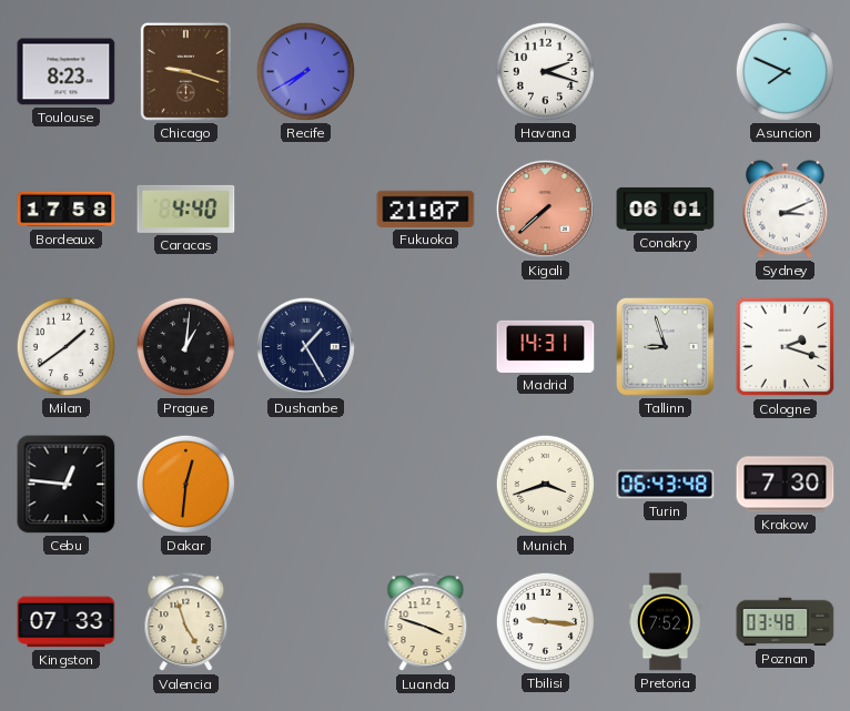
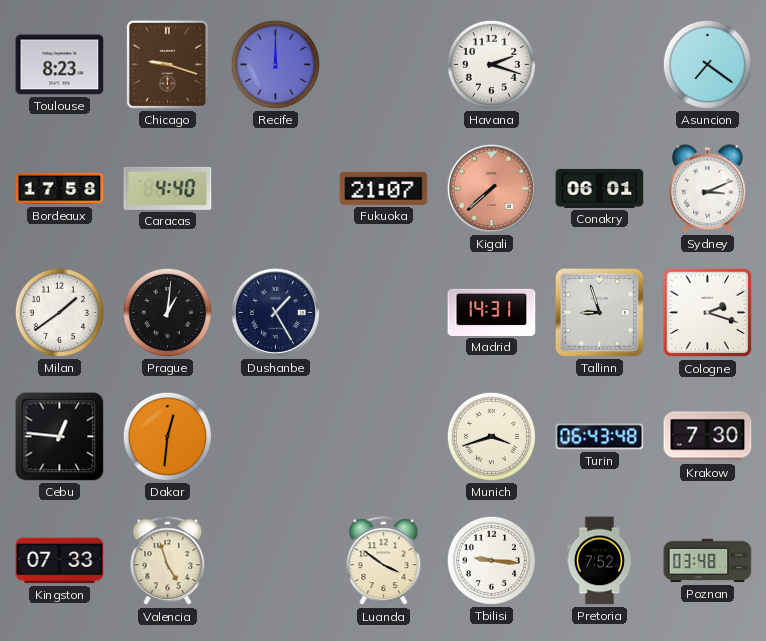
Recife: 7:40 -> 12:00 (275, 64)
Asuncion: 7:49 -> 7:21 (707, 64)
Luanda: 3:48 -> 3:51 (384, 561)
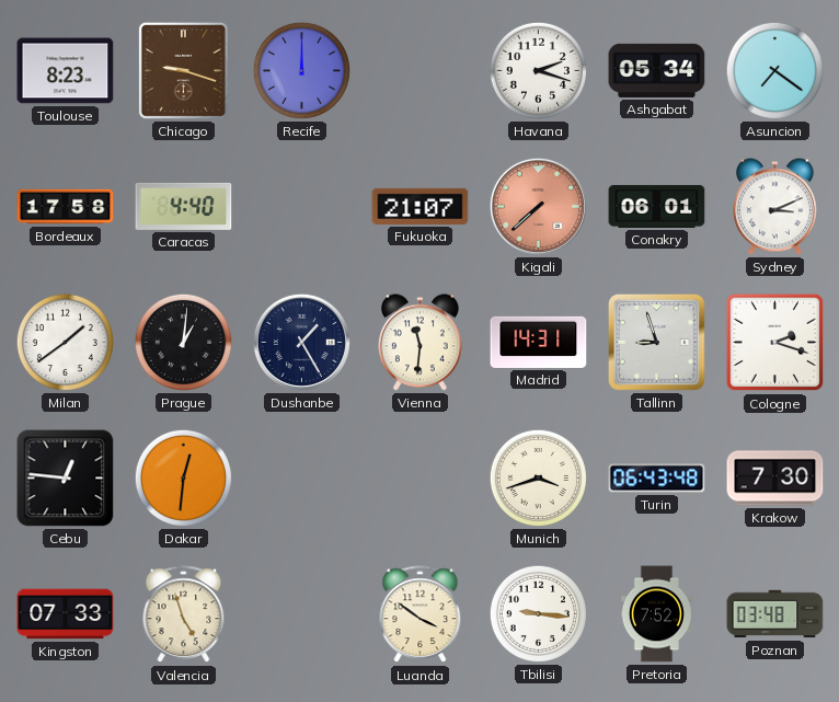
Ashgabat: none -> 05:34 (657, 70)
Vienna: none -> 11:31 (420, 343)
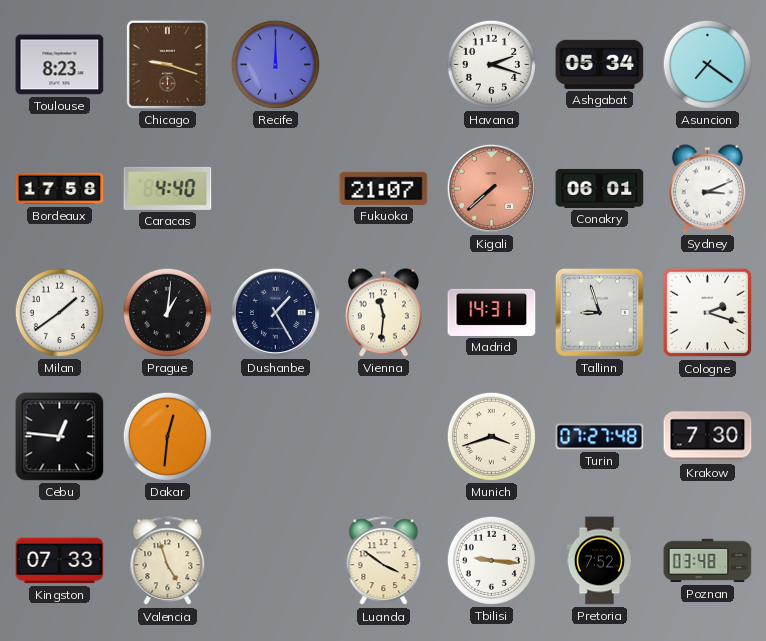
Turin: 06:43 -> 07:27 (600, 437)
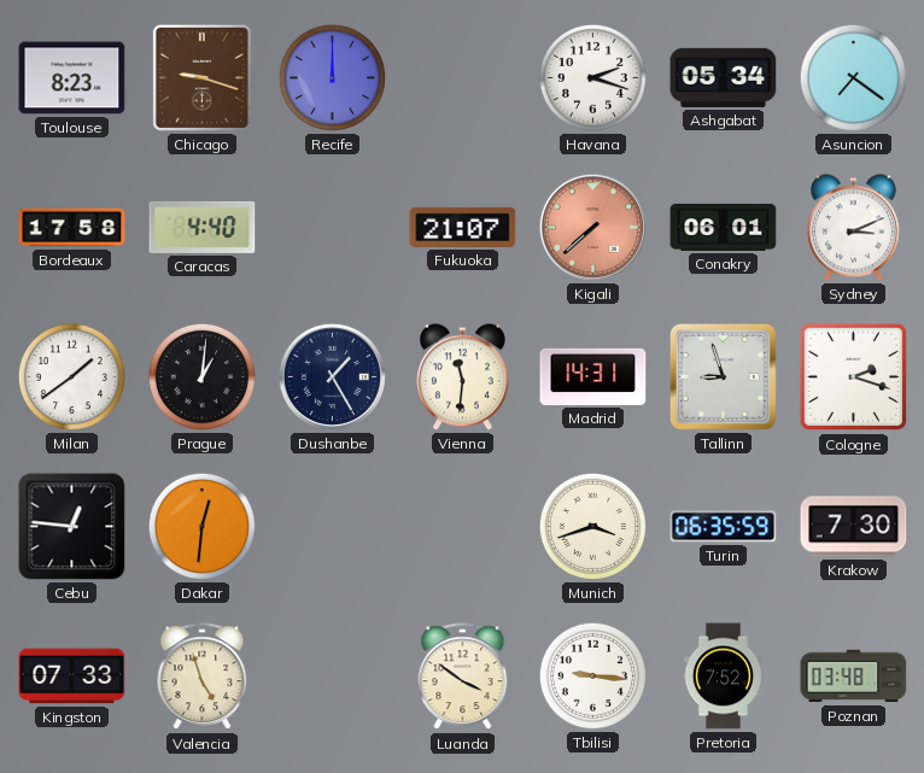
Turin: 07:27 -> 06:35 (724, 527)
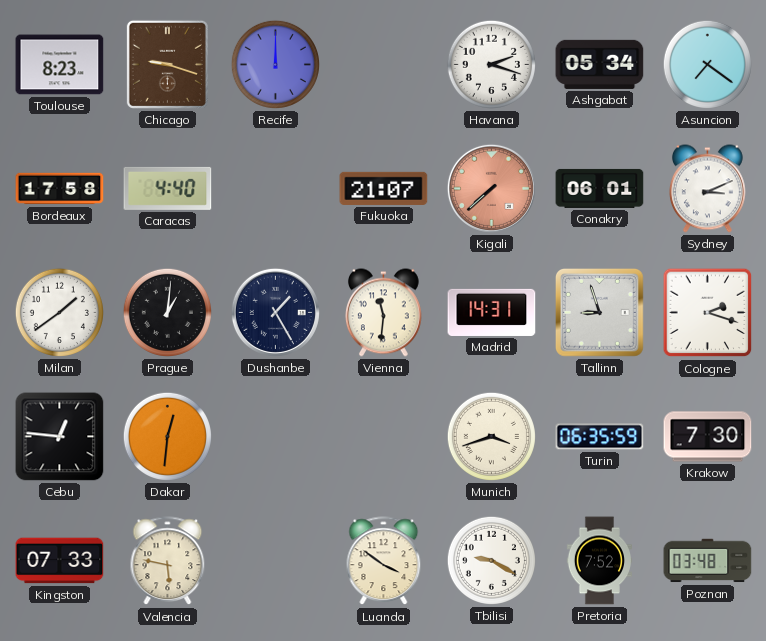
Valencia: 4:57 -> 5:47 (168, 561)
Tbilisi: 9:16 -> 9:20 (491, 560)
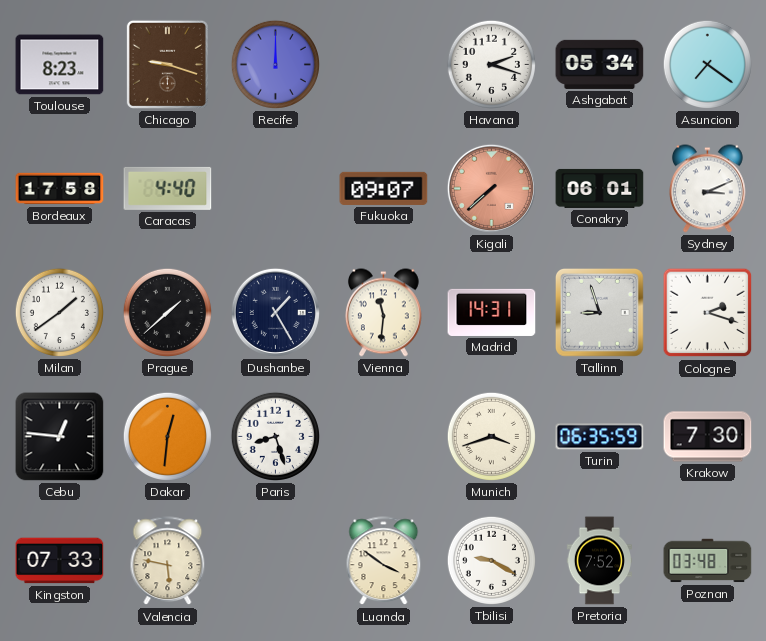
Fukuoka: 21:07 -> 09:07 (384, 188)
Prague: 1:01 -> 1:38 (167, 312)
Paris: none -> 8:27 (275, 436)
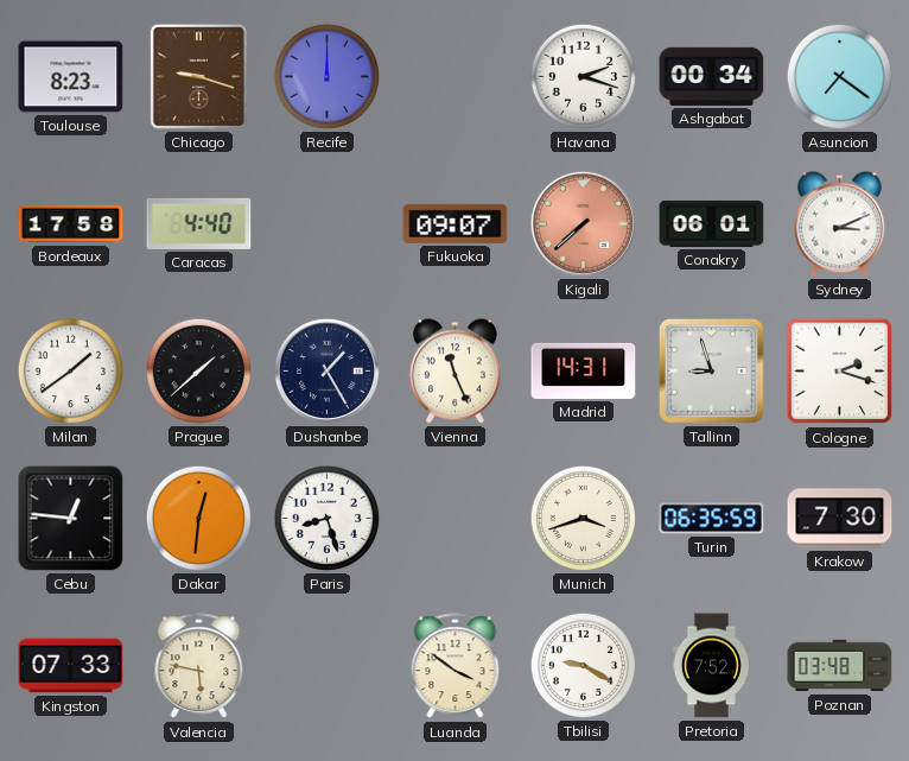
Ashgabat: 05:34 -> 00:34 (712, 76)
Vienna: 11:31 -> 11:26 (454, 372)
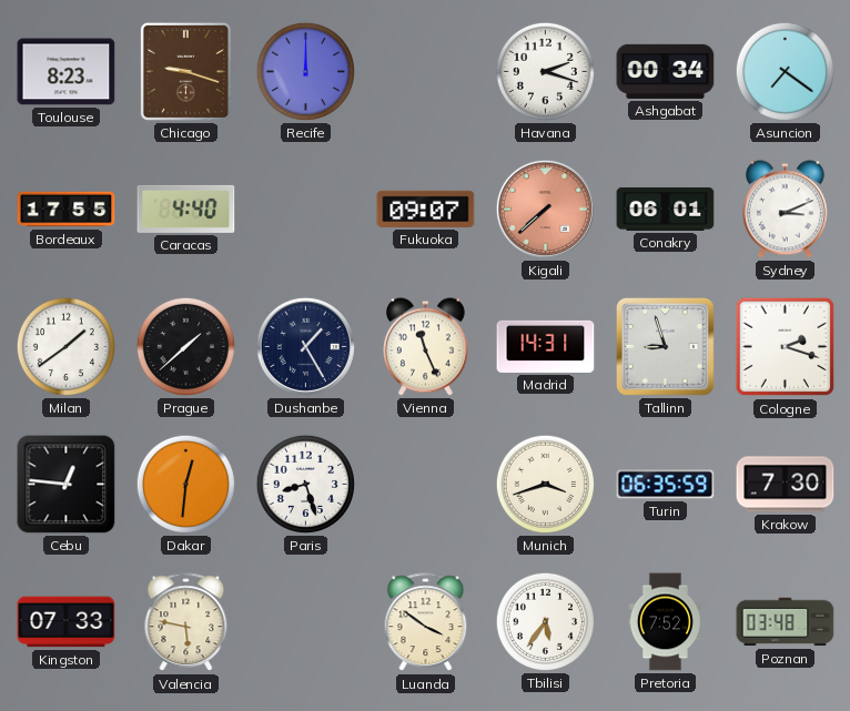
Bordeaux: 17:58 -> 17:55 (67, 210)
Tbilisi: 9:20 -> 5:36 (545, 621)
